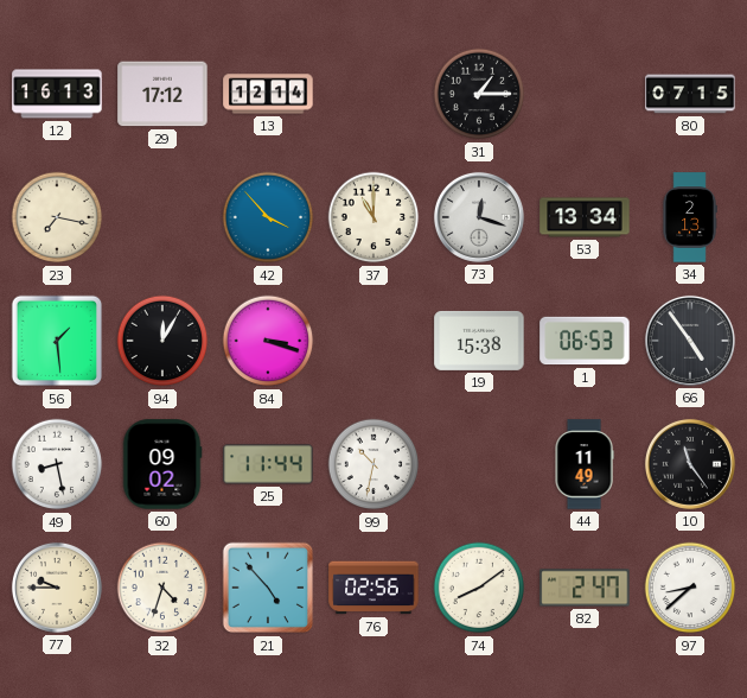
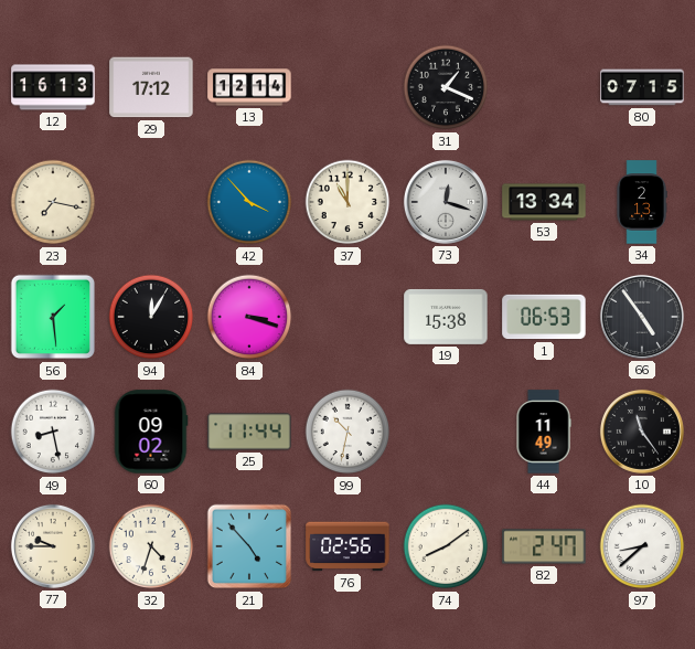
31: 1:15 -> 1:19 (446, 87)
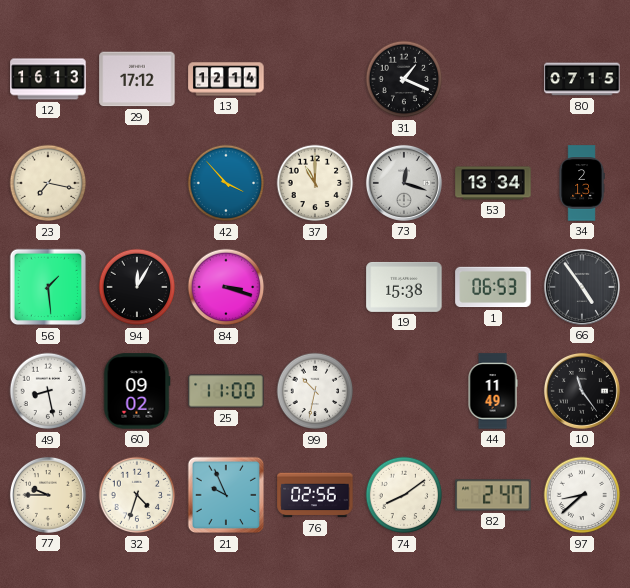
25: 11:44 -> 11:00 (226, 391)
21: 4:53 -> 9:56 (226, 495)
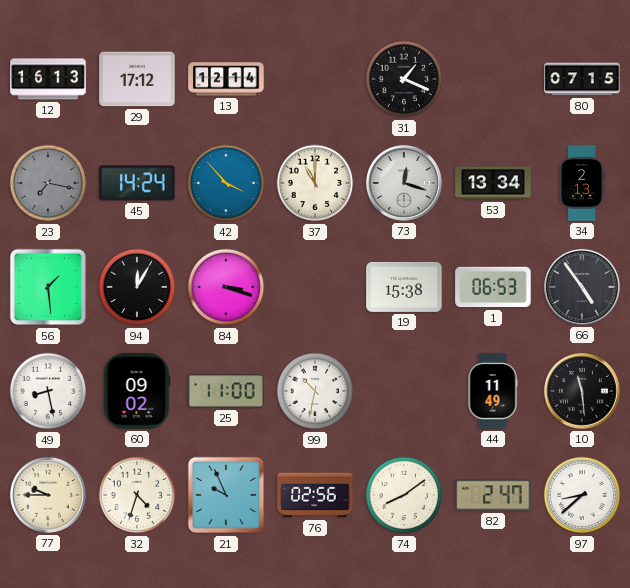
23 dial: cream -> grey (48, 183)
45: none -> 14:24 (137, 183)
10: 11:24 -> 11:29 (582, 391)
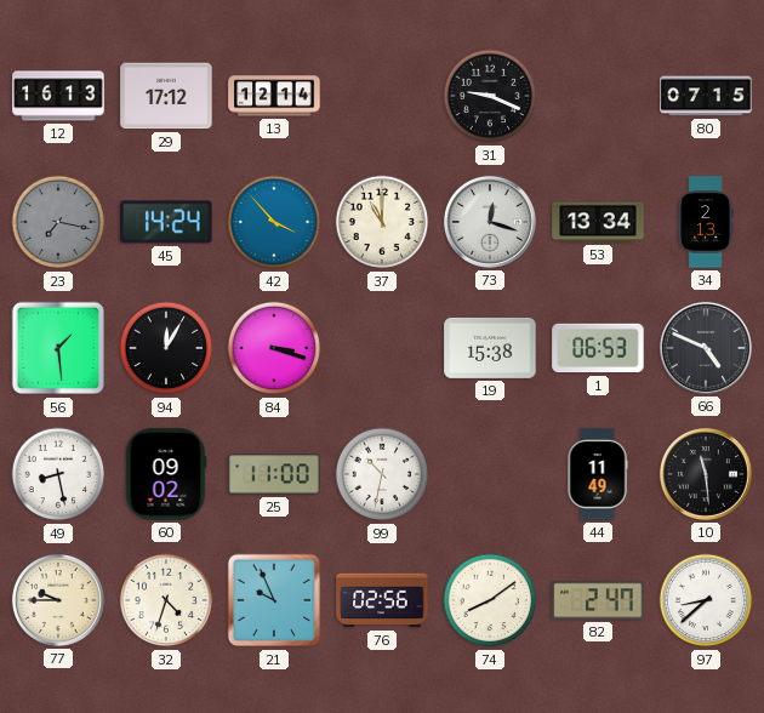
31: 1:19 -> 9:19 (490, 96)
66: 4:54 -> 4:49 (706, 348)
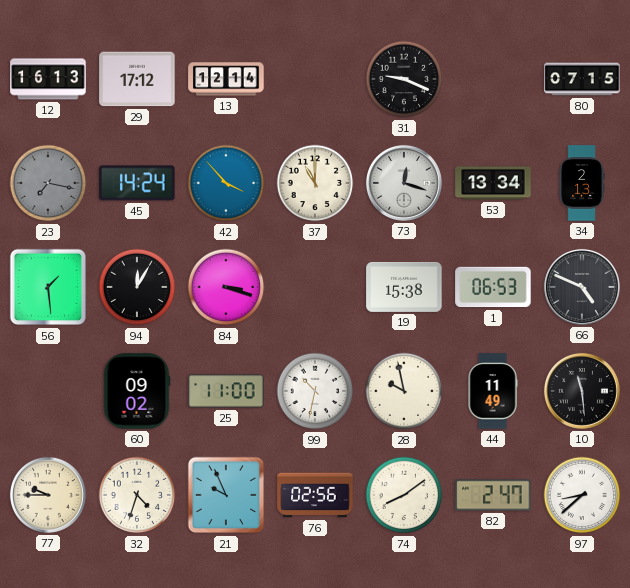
49: 8:28 -> none (58, 474)
28: none -> 9:58 (404, 391)
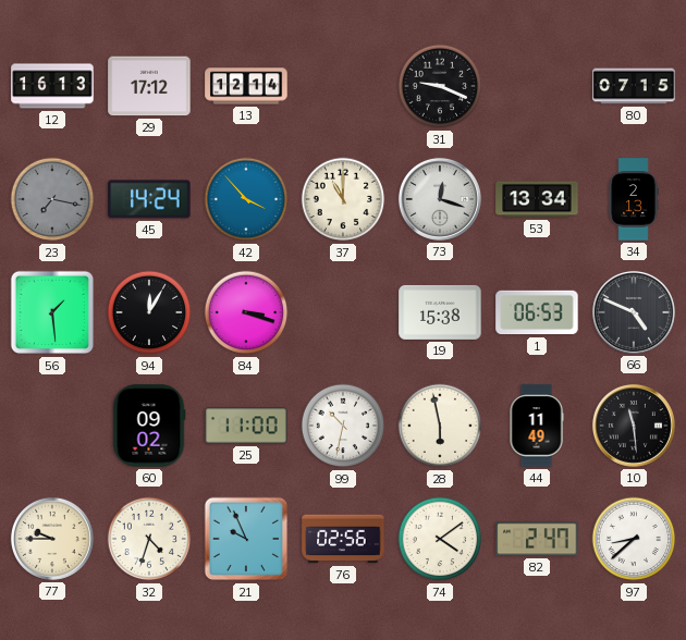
28: 9:58 -> 5:58 (440, 426)
74: 8:09 -> 4:09 (440, 539)
